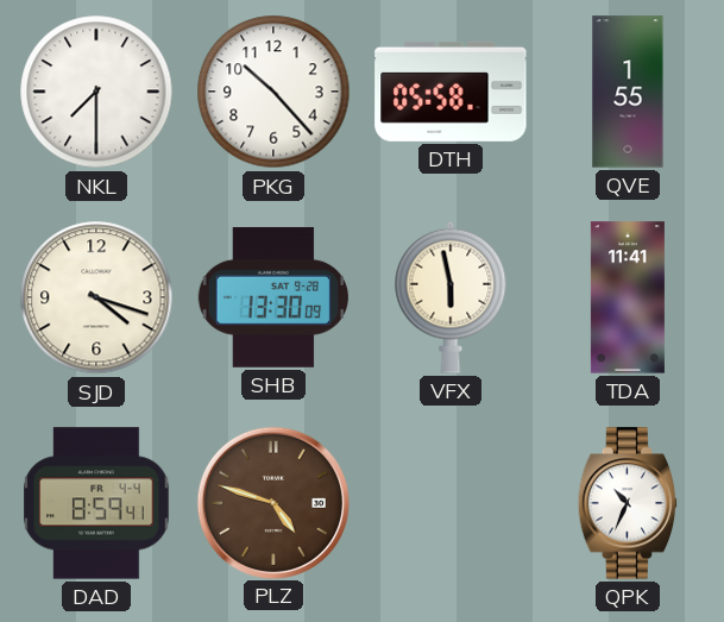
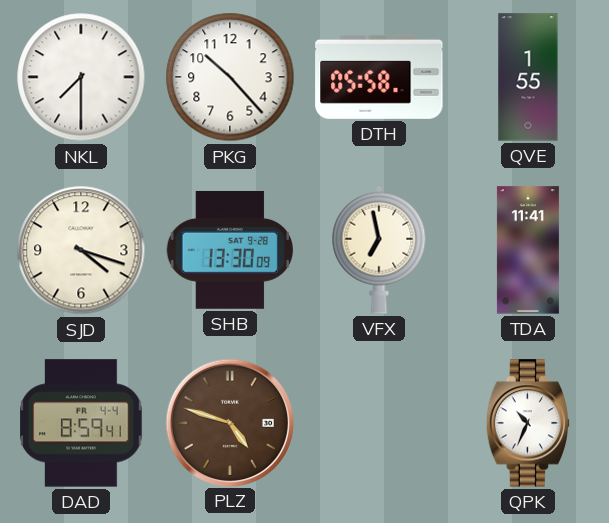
VFX: 5:58 -> 6:58 (379, 250)
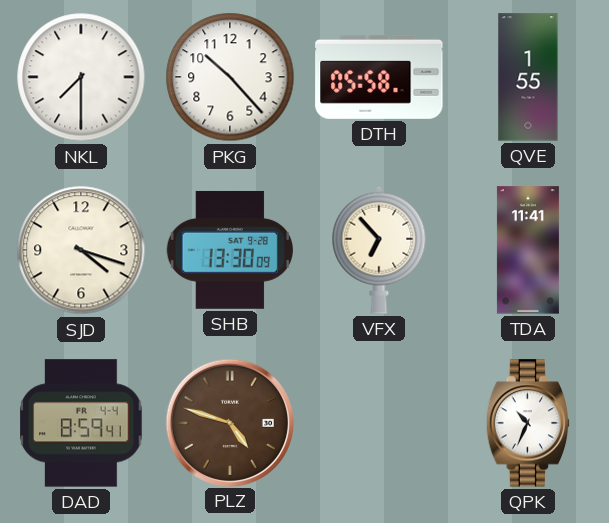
VFX: 6:58 -> 6:53 (379, 250)
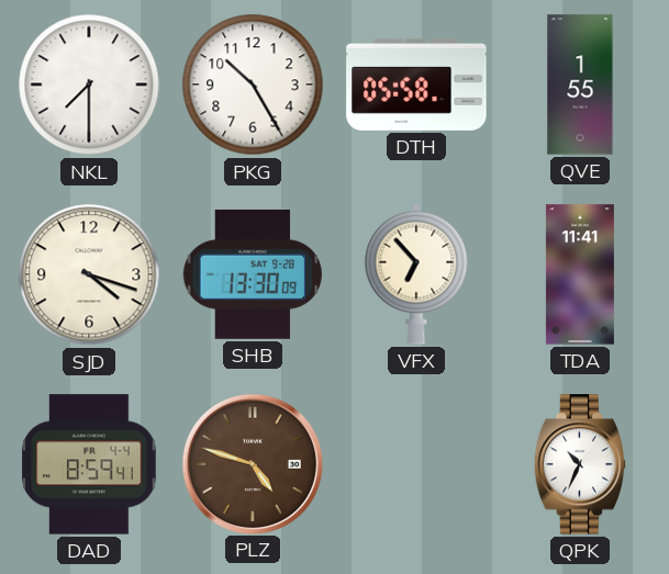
PKG: 10:23 -> 10:25 (253, 85)
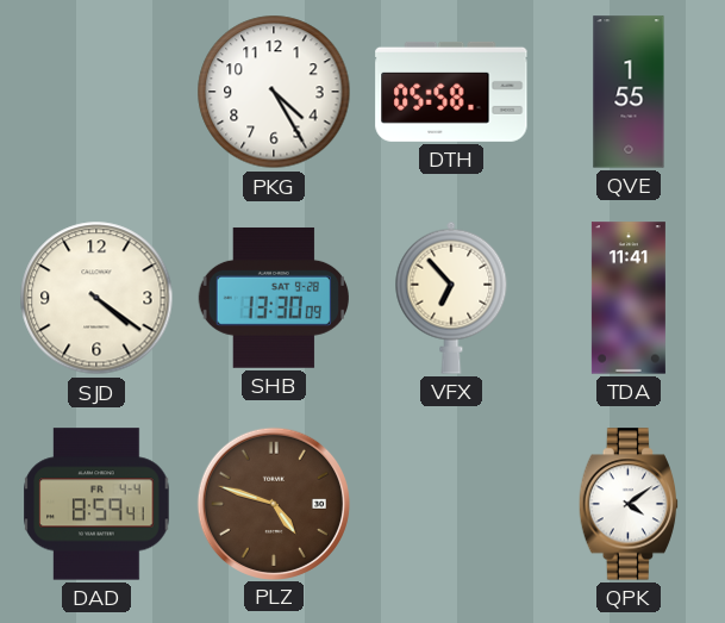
NKL: 7:30 -> none (89, 85)
PKG: 10:25 -> 4:25 (274, 92)
SJD: 4:18 -> 4:21 (96, 298)
QPK: 10:34 -> 4:09 (629, 504)
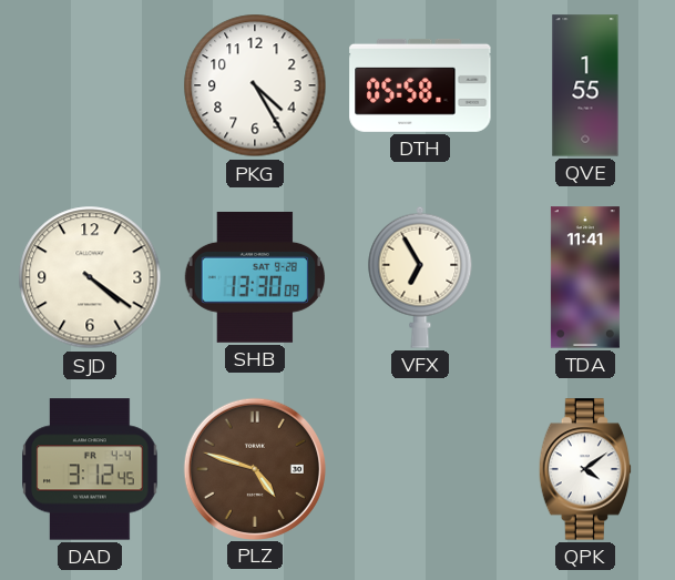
VFX: 6:53 -> 6:55 (420, 277)
DAD: 8:59 -> 3:12 (90, 469)
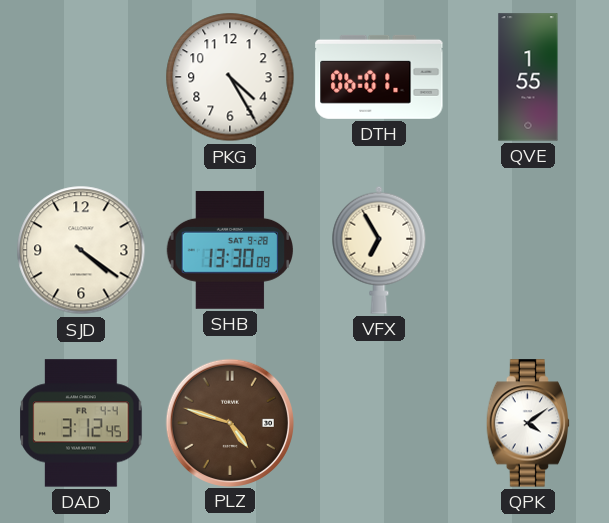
DTH: 05:58 -> 06:01 (379, 77)
TDA: 11:41 -> none (585, 277)
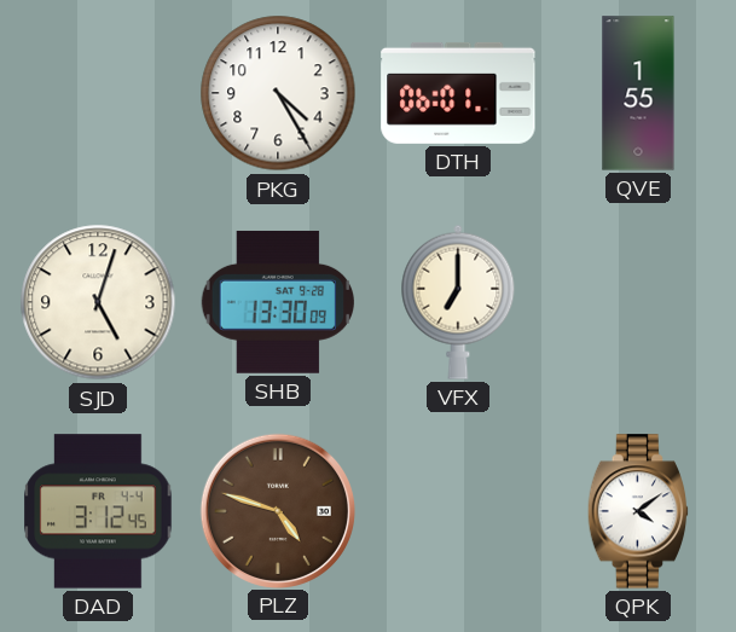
SJD: 4:21 -> 5:03 (98, 302)
VFX: 6:55 -> 7:00 (458, 302)
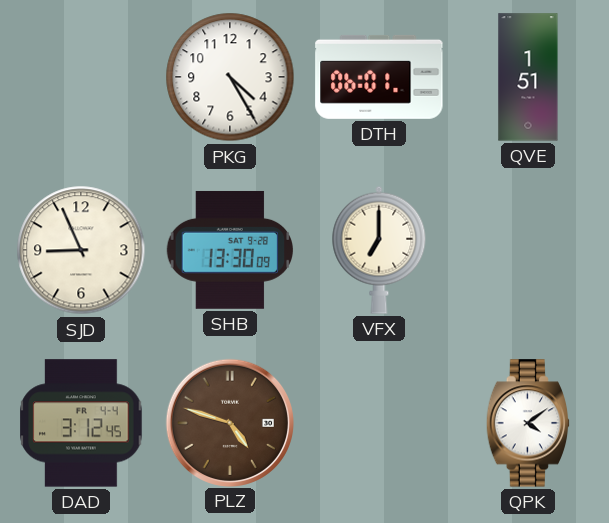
QVE: 1:55 -> 1:51 (528, 77)
SJD: 5:03 -> 8:56 (81, 250)
